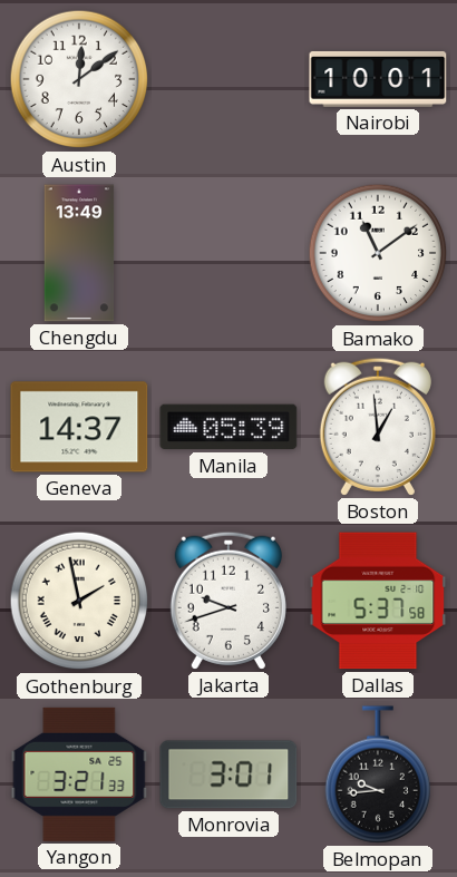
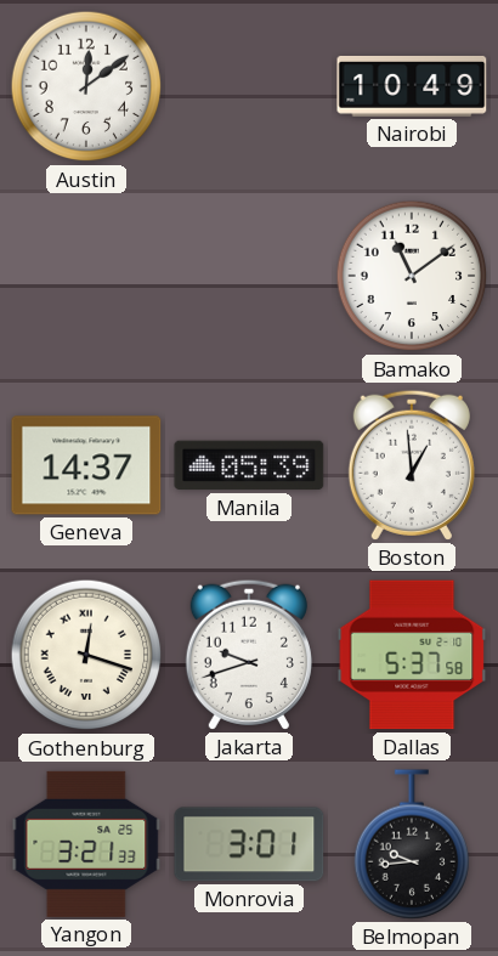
Nairobi: 10:01 -> 10:49 (412, 86)
Chengdu: 13:49 -> none (79, 253)
Gothenburg: 1:58 -> 12:18 (86, 655)
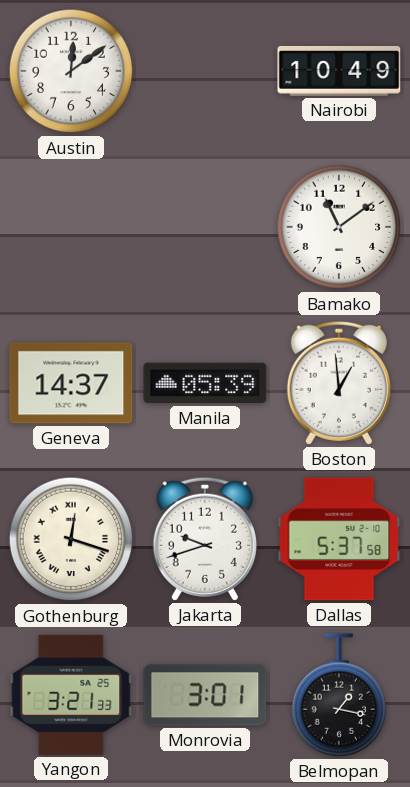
Belmopan: 9:44 -> 1:17 (338, 695)
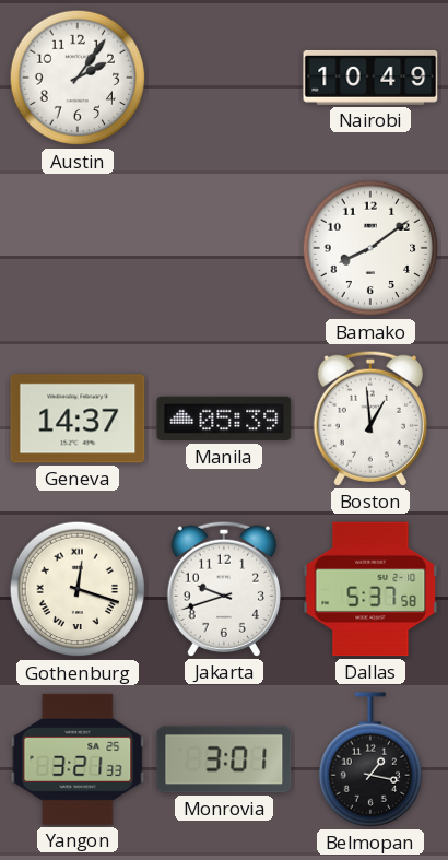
Austin: 12:09 -> 2:06 (78, 78)
Bamako: 11:09 -> 8:09 (370, 248)
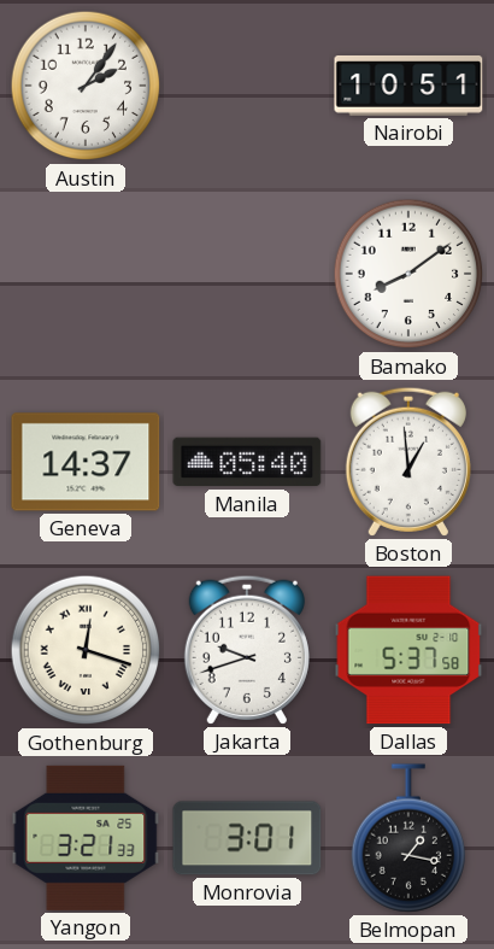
Nairobi: 10:49 -> 10:51 (408, 86)
Manila: 05:39 -> 05:40 (247, 462)
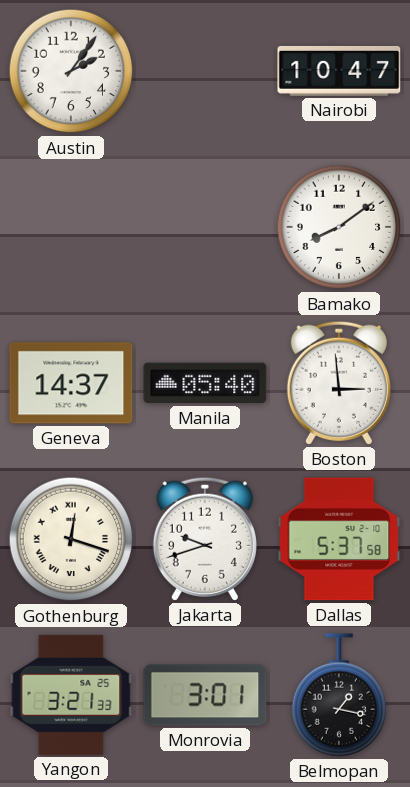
Nairobi: 10:51 -> 10:47 (339, 71)
Boston: 12:59 -> 2:59 (339, 383)
